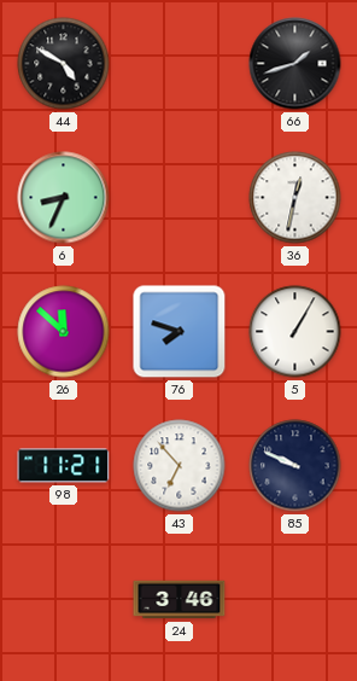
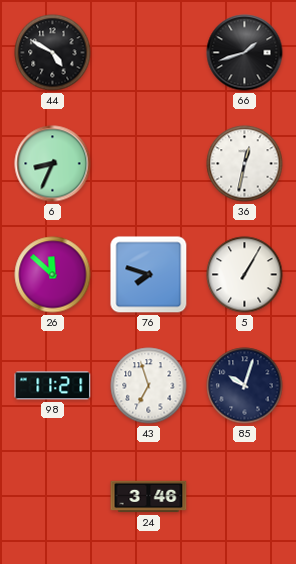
43: 6:53 -> 6:57 (149, 386)
85: 9:49 -> 10:03 (245, 386)
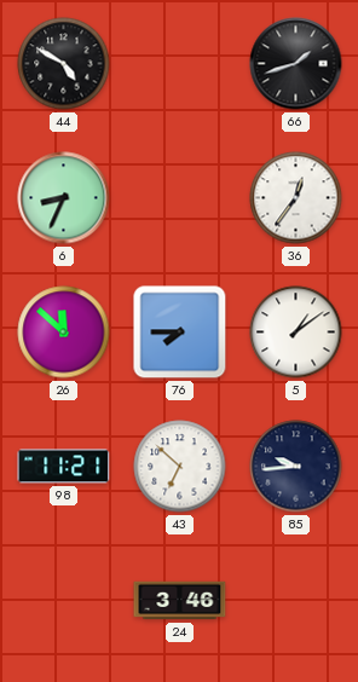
36: 12:32 -> 12:36 (296, 198)
76: 7:48 -> 7:45 (180, 333)
5: 1:05 -> 1:09 (296, 333)
43: 6:57 -> 6:52 (180, 467)
85: 10:03 -> 9:44 (296, 467)
